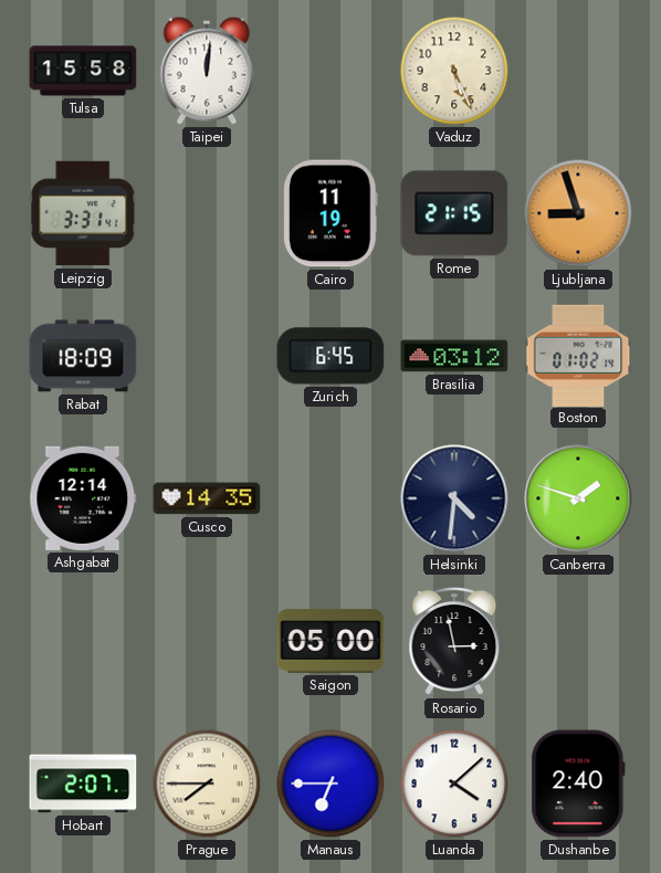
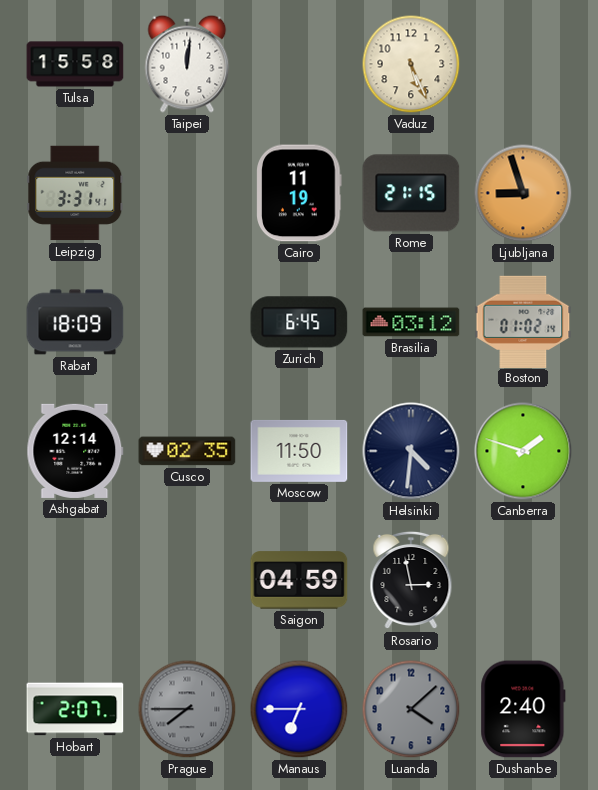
Cusco: 14:35 -> 02:35 (187, 451)
Moscow: none -> 11:50 (299, 451)
Saigon: 05:00 -> 04:59 (299, 580)
Prague dial: cream -> grey (187, 709)
Luanda dial: white -> grey (411, 709)
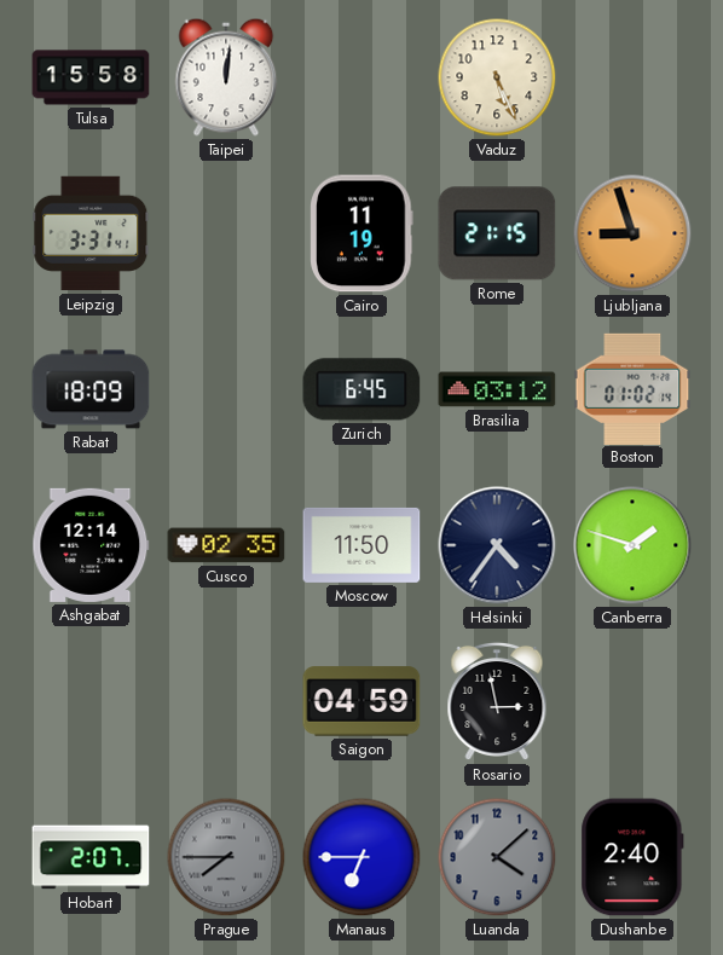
Helsinki: 4:31 -> 4:36 (497, 545)
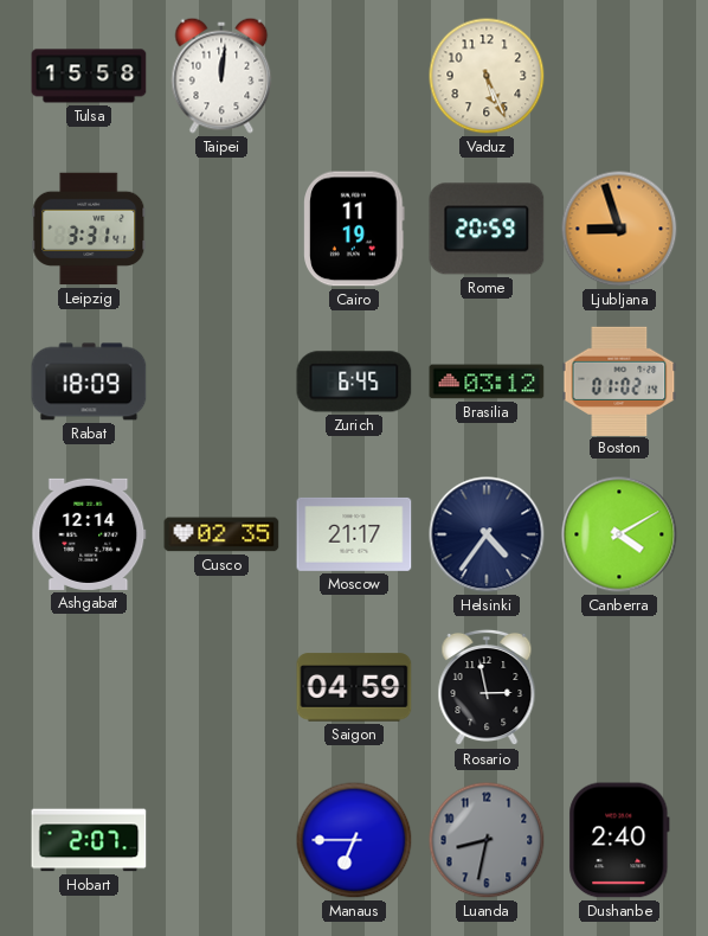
Rome: 21:15 -> 20:59 (487, 229)
Moscow: 11:50 -> 21:17 (354, 534)
Canberra: 1:48 -> 4:10 (619, 534)
Prague: 7:45 -> none (226, 857)
Luanda: 4:08 -> 8:32 (487, 840)
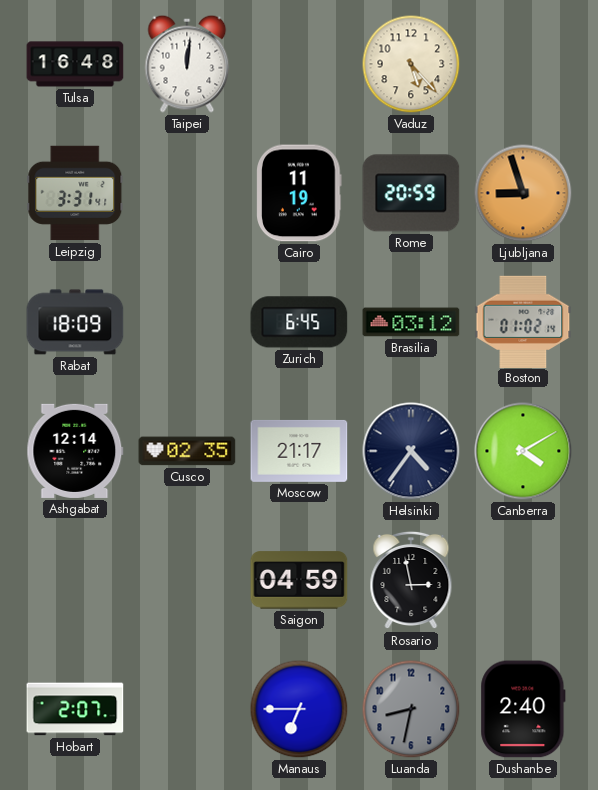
Tulsa: 15:58 -> 16:48 (75, 64)
Vaduz: 5:26 -> 5:23 (411, 64)
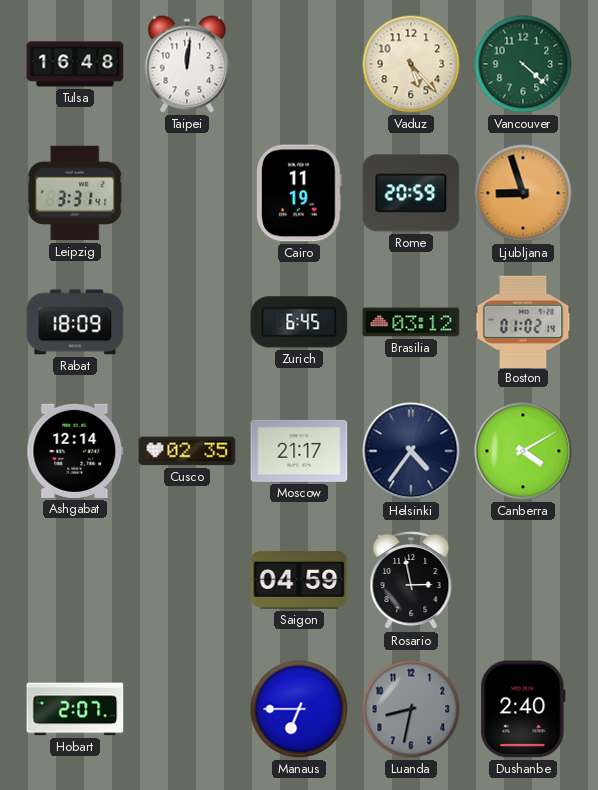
Vancouver: none -> 4:22 (523, 64)
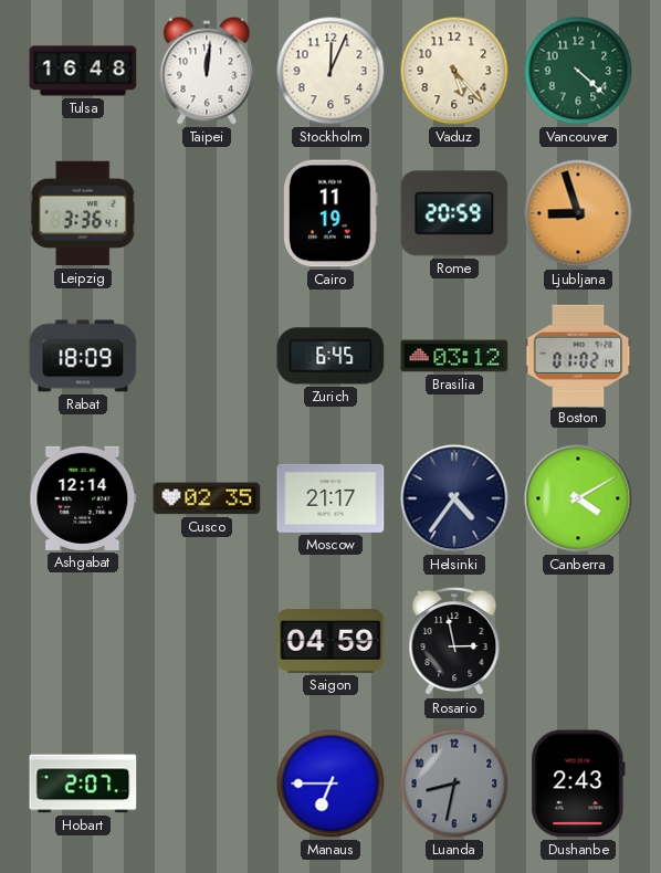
Stockholm: none -> 12:04 (330, 71)
Leipzig: 3:31 -> 3:36 (83, 213)
Dushanbe: 2:40 -> 2:43 (578, 783)
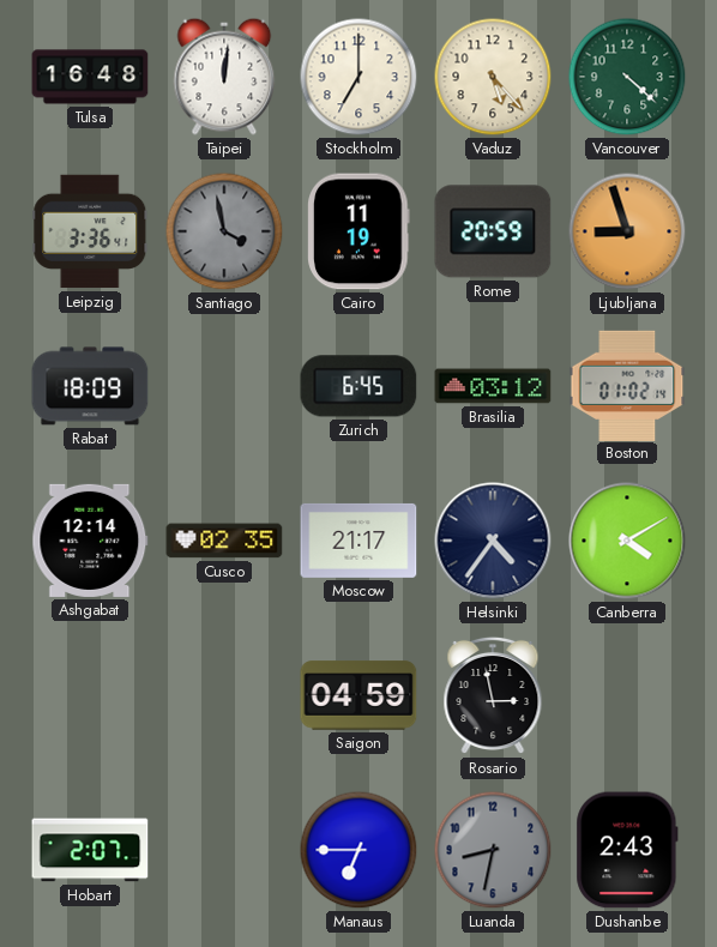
Stockholm: 12:04 -> 7:00 (358, 77)
Santiago: none -> 3:58 (224, 231)
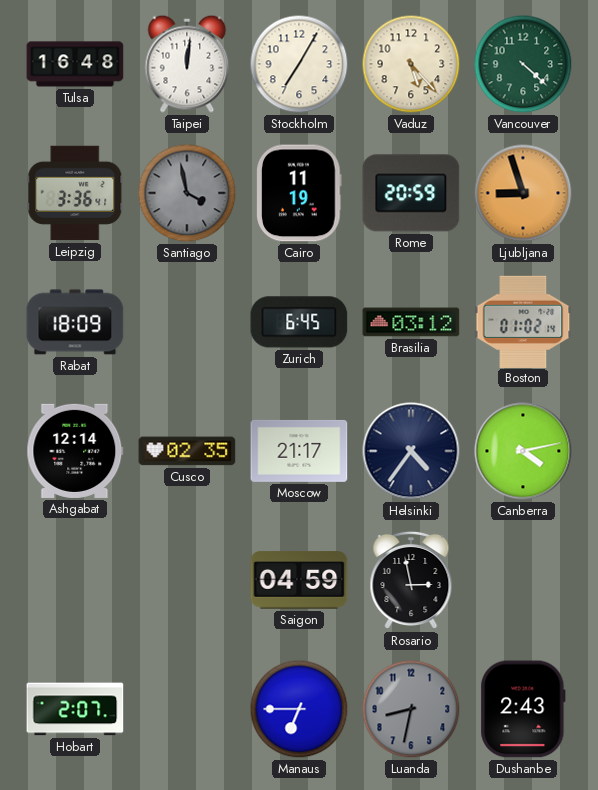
Stockholm: 7:00 -> 7:05 (299, 64)
Canberra: 4:10 -> 4:13 (523, 451)
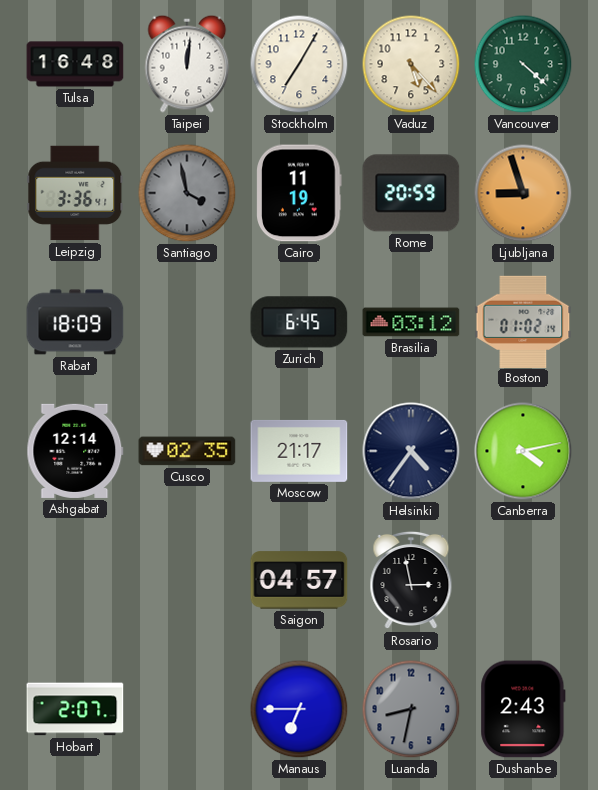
Saigon: 04:59 -> 04:57 (299, 580)
